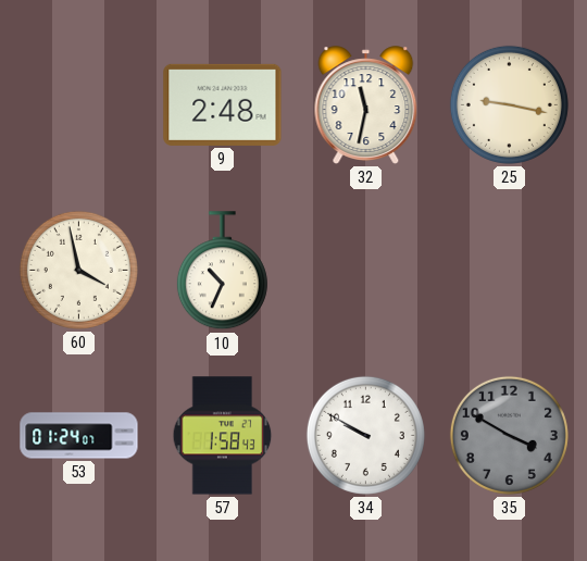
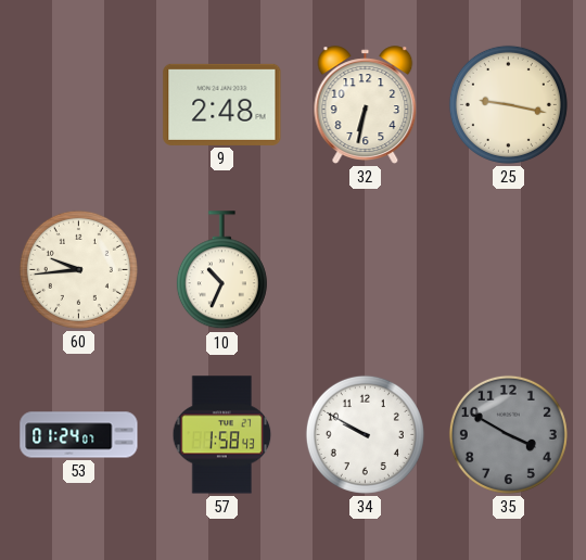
32: 11:32 -> 6:32 (366, 105)
60: 3:58 -> 9:44 (78, 269)
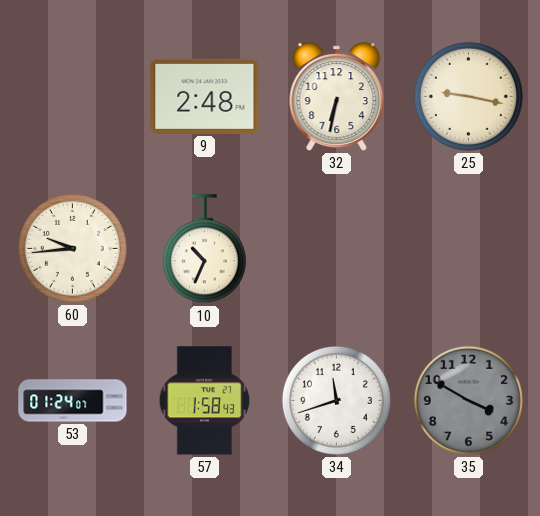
34: 9:50 -> 11:42 (336, 400)
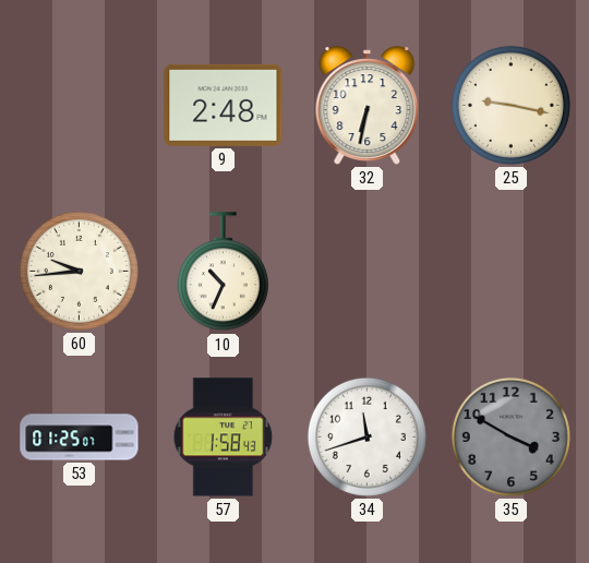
53: 01:24 -> 01:25 (80, 438)
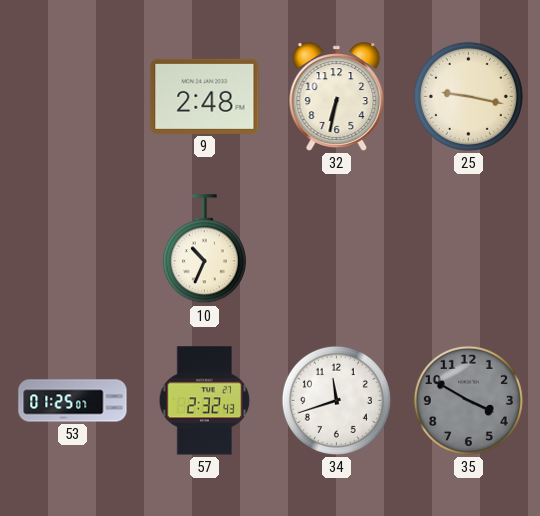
60: 9:44 -> none (79, 271)
57: 1:58 -> 2:32 (205, 401)
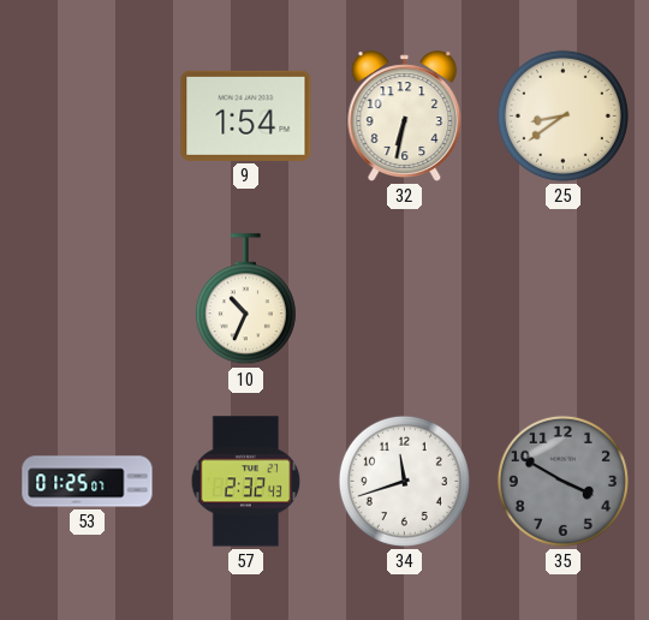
9: 2:48 -> 1:54 (246, 115)
25: 9:17 -> 8:39 (562, 115)
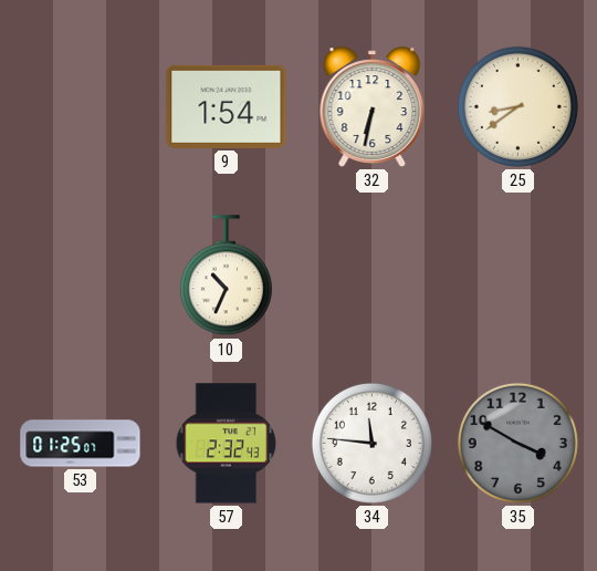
34: 11:42 -> 11:46 (371, 443)
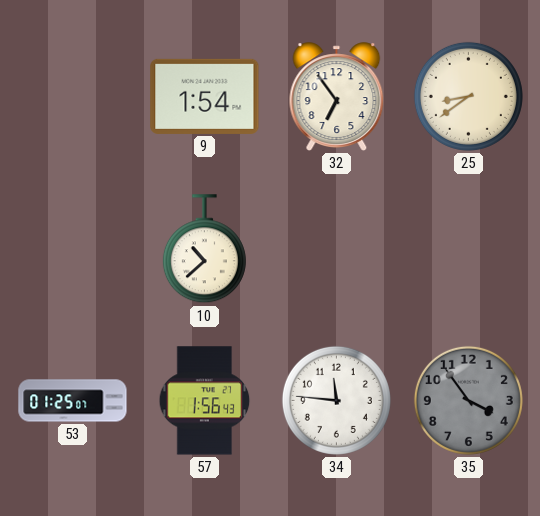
32: 6:32 -> 6:54 (337, 97)
10: 10:34 -> 10:38 (204, 249)
57: 2:32 -> 1:56 (205, 401)
35: 3:50 -> 3:54 (468, 400)
